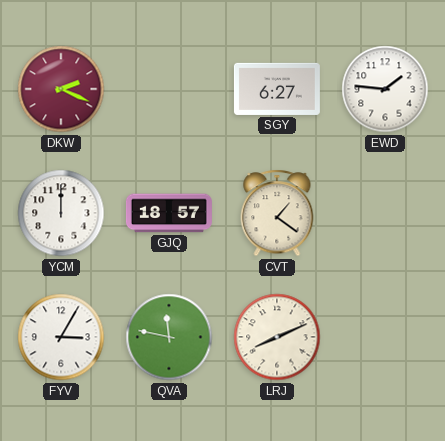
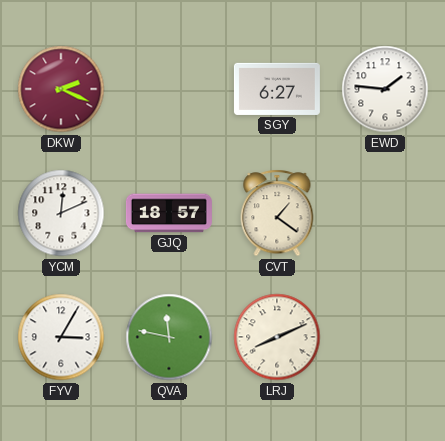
YCM: 12:00 -> 12:11 (61, 213)
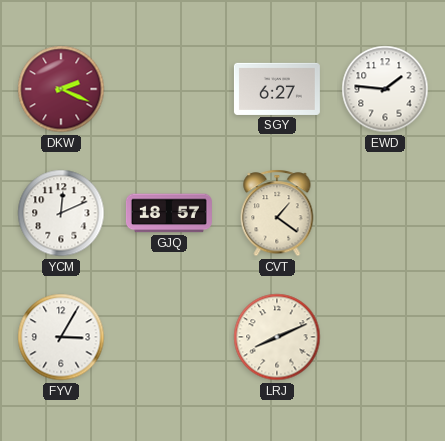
QVA: 11:47 -> none (169, 337)
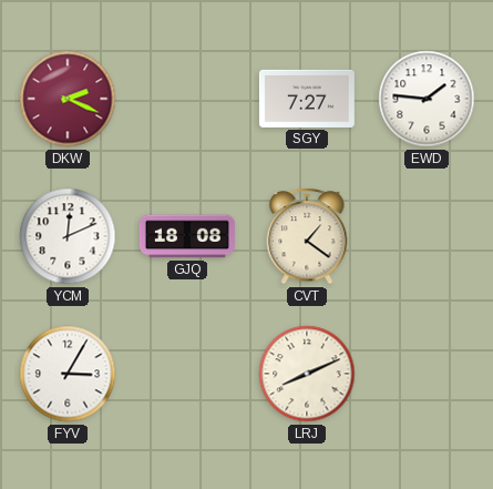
SGY: 6:27 -> 7:27 (307, 99)
GJQ: 18:57 -> 18:08 (187, 236)
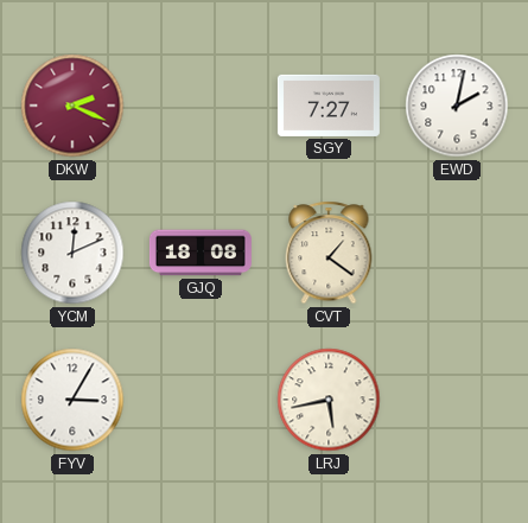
EWD: 1:46 -> 2:02 (457, 106)
LRJ: 8:11 -> 5:43 (329, 400)
